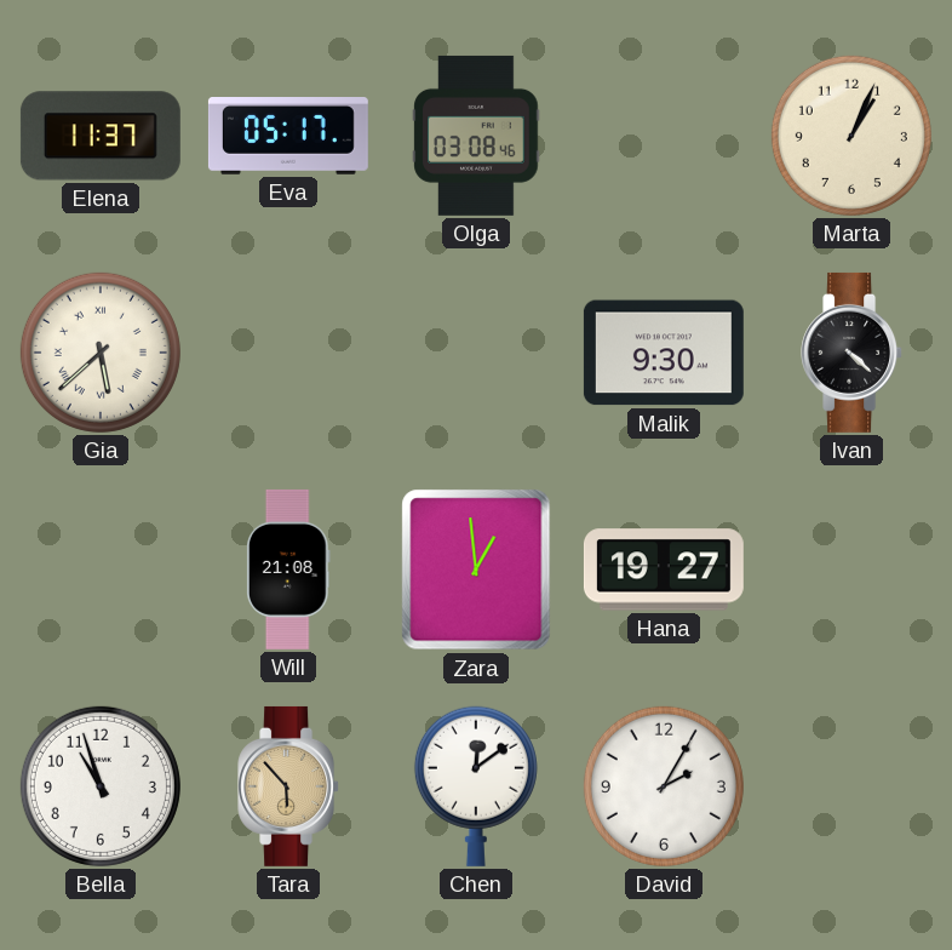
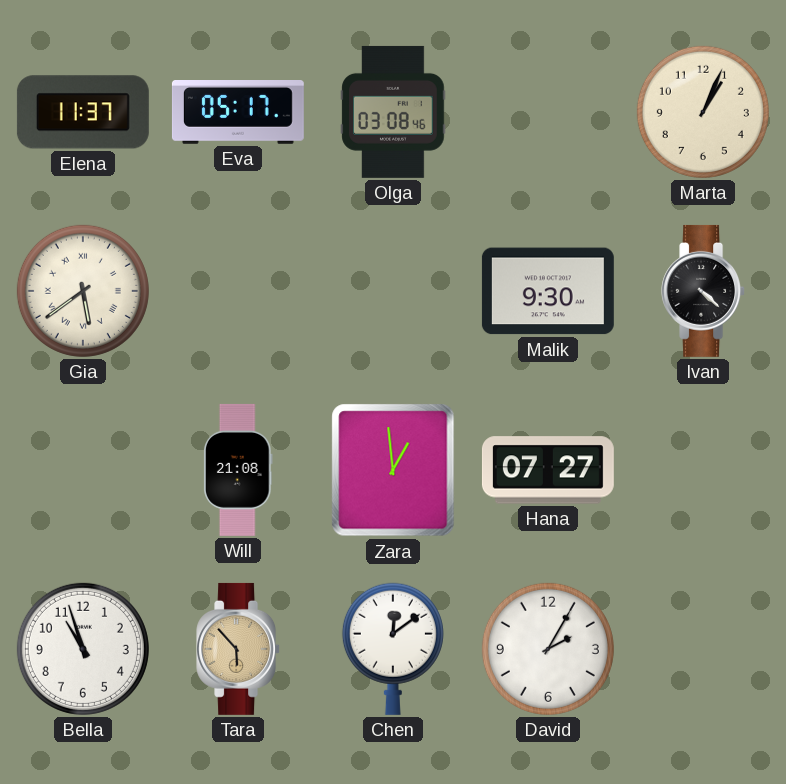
Gia: 5:38 -> 5:39 (83, 291)
Hana: 19:27 -> 07:27 (548, 470)
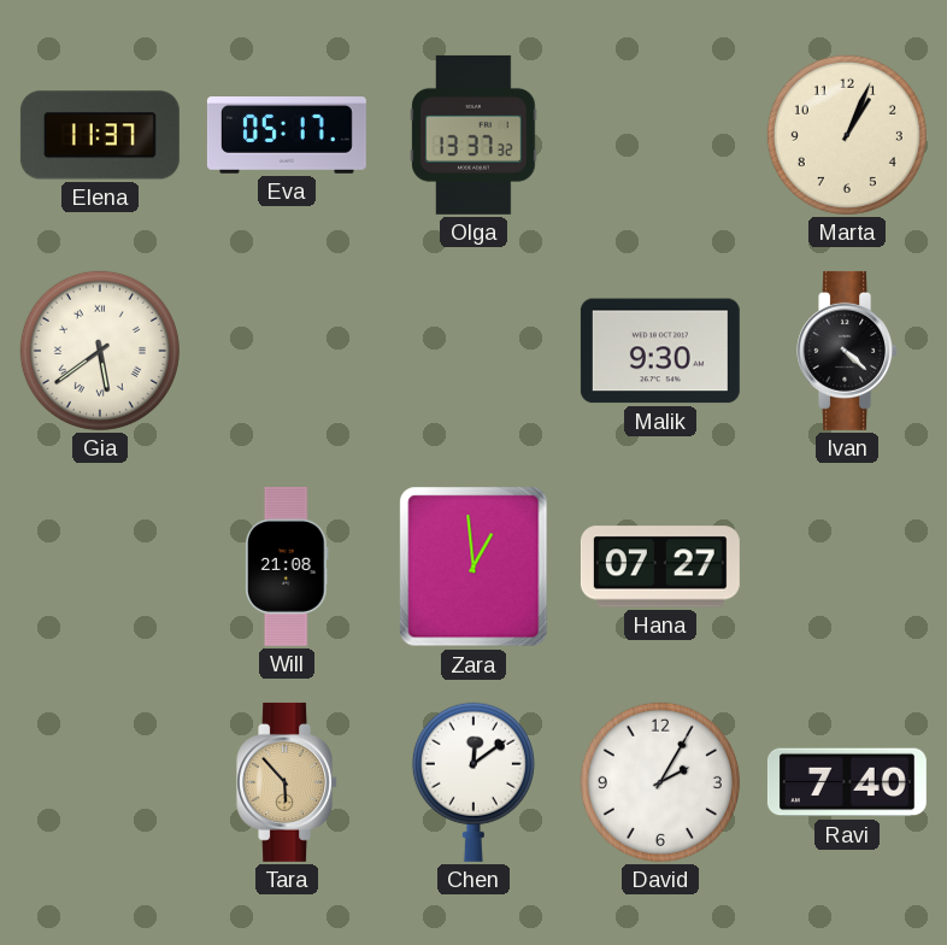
Olga: 03:08 -> 13:37 (473, 135)
Bella: 10:57 -> none (83, 649)
Ravi: none -> 7:40 (847, 782)
